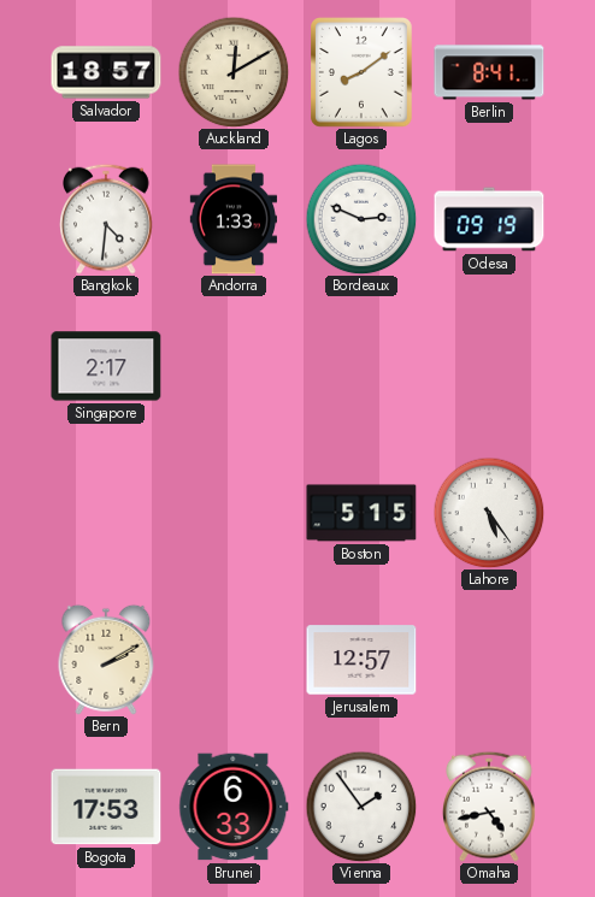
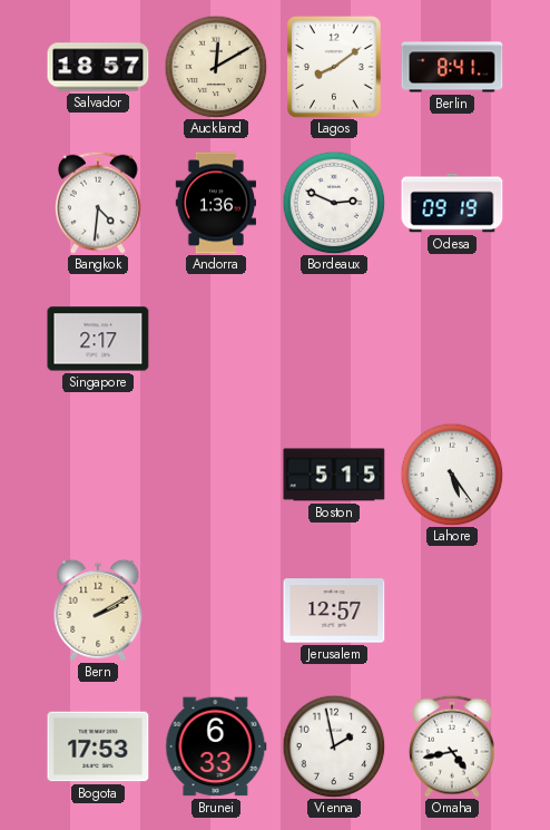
Andorra: 1:33 -> 1:36 (215, 203)
Vienna: 1:54 -> 1:58 (334, 746)
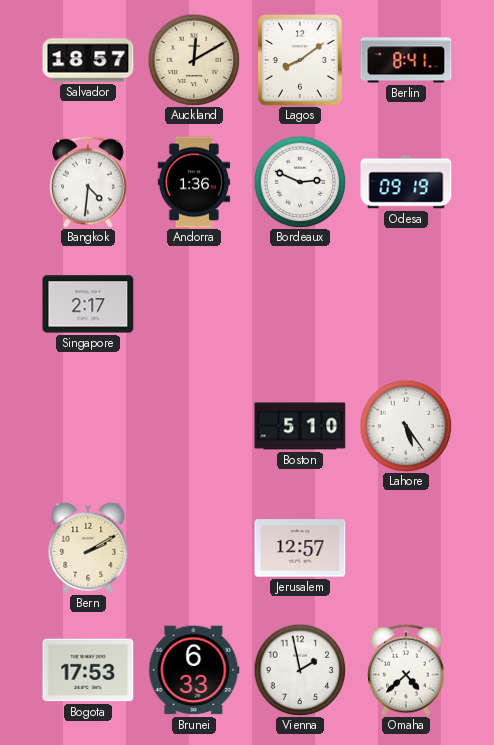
Boston: 5:15 -> 5:10 (300, 426)
Omaha: 4:43 -> 4:38 (407, 670)
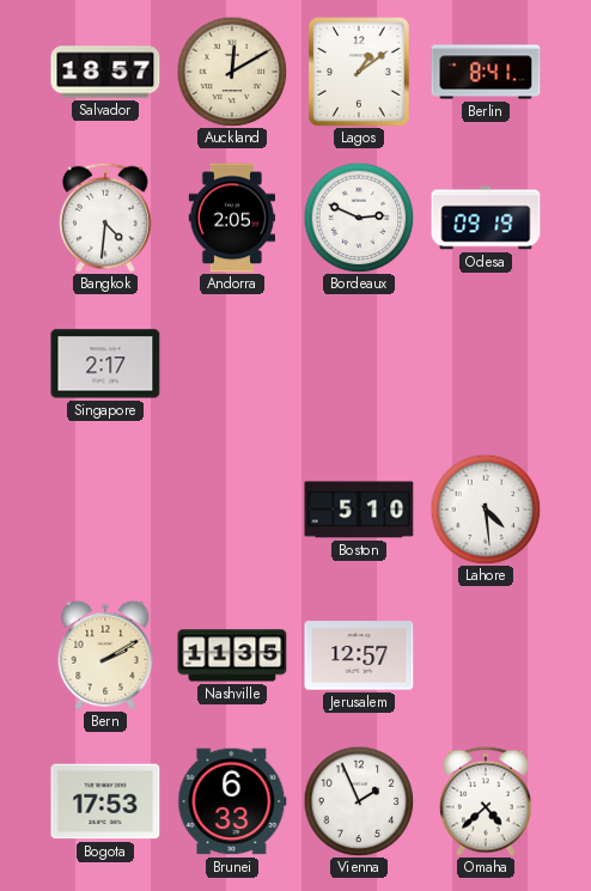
Lagos: 8:09 -> 1:09 (360, 73)
Andorra: 1:36 -> 2:05 (231, 218)
Lahore: 5:24 -> 4:29 (486, 509)
Nashville: none -> 11:35 (232, 655)
Vienna: 1:58 -> 1:56 (359, 801)
